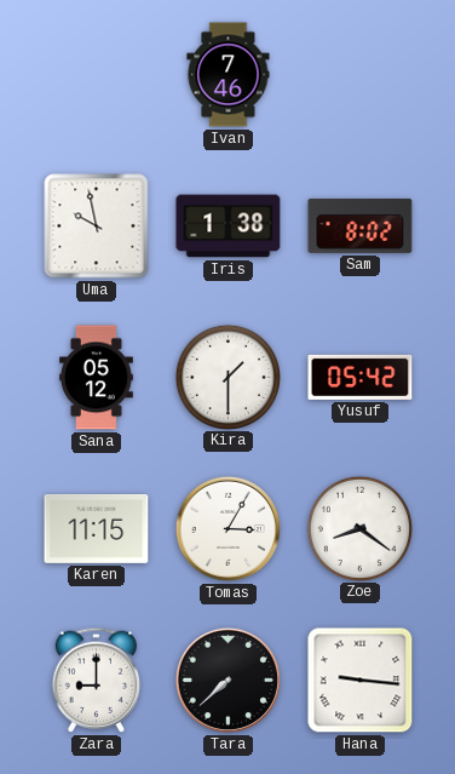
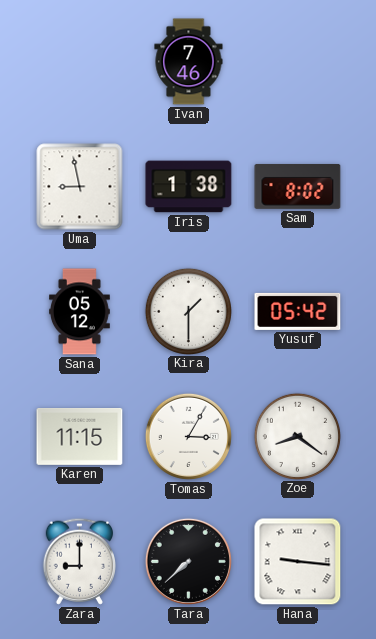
Uma: 9:58 -> 8:58 (80, 187)
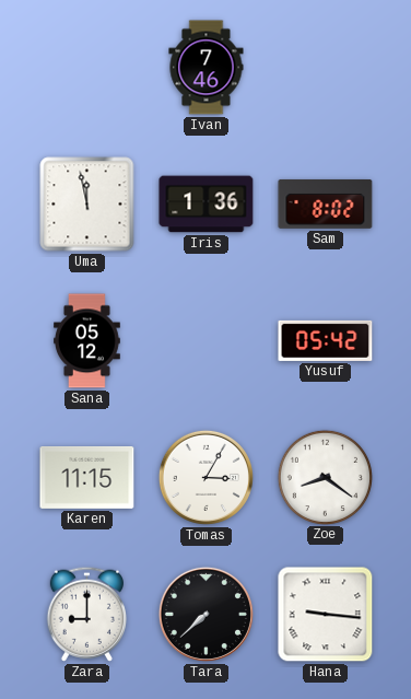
Uma: 8:58 -> 11:58 (87, 205)
Iris: 1:38 -> 1:36 (207, 205)
Kira: 1:30 -> none (188, 311)
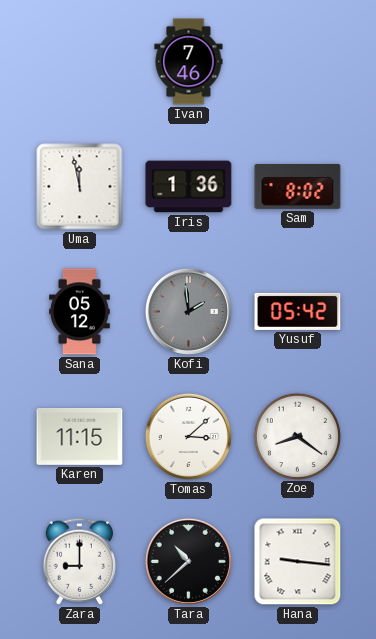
Kofi: none -> 1:59 (188, 311)
Tomas: 3:05 -> 3:08 (188, 436)
Tara: 7:38 -> 10:38 (188, 561)
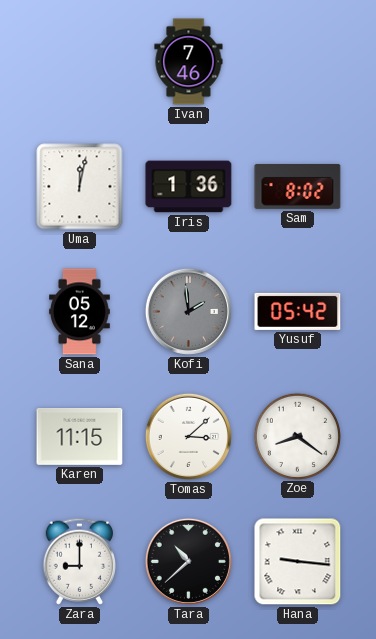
Uma: 11:58 -> 12:02 (80, 187)
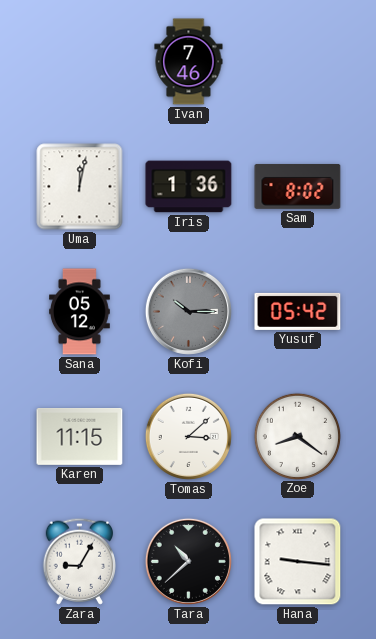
Kofi: 1:59 -> 10:15 (188, 311)
Zara: 9:00 -> 9:05 (79, 561)
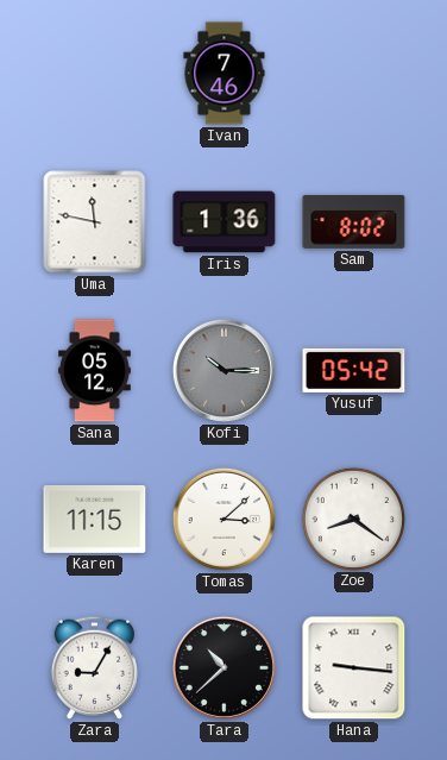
Uma: 12:02 -> 11:47 (95, 222)
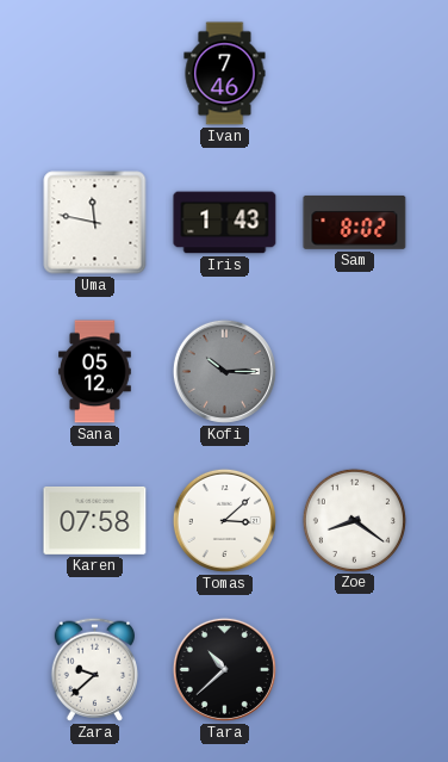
Iris: 1:36 -> 1:43 (225, 223)
Yusuf: 05:42 -> none (354, 370)
Karen: 11:15 -> 07:58 (95, 521)
Zara: 9:05 -> 9:38 (94, 669)
Hana: 9:16 -> none (354, 668)
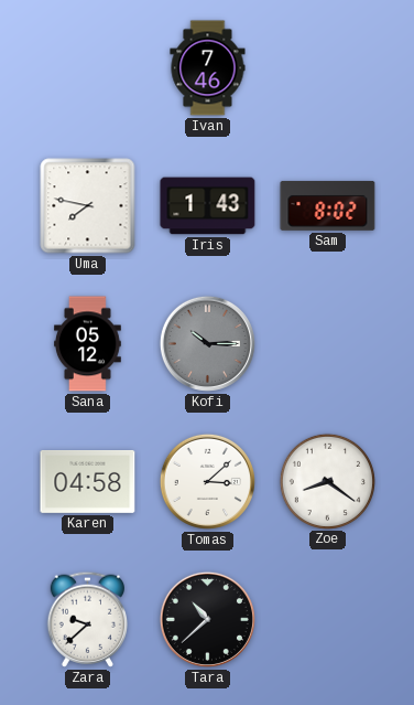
Uma: 11:47 -> 7:47 (88, 206)
Karen: 07:58 -> 04:58 (88, 482)
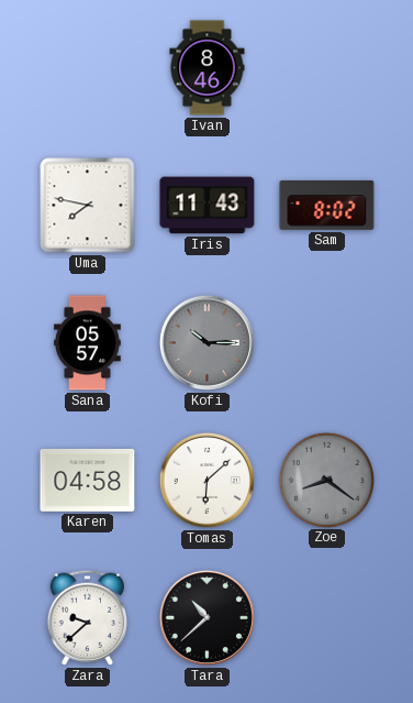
Ivan: 7:46 -> 8:46 (208, 68)
Iris: 1:43 -> 11:43 (208, 206)
Sana: 05:12 -> 05:57 (88, 343)
Tomas: 3:08 -> 6:08 (206, 480)
Zoe dial: white -> grey (326, 480)
